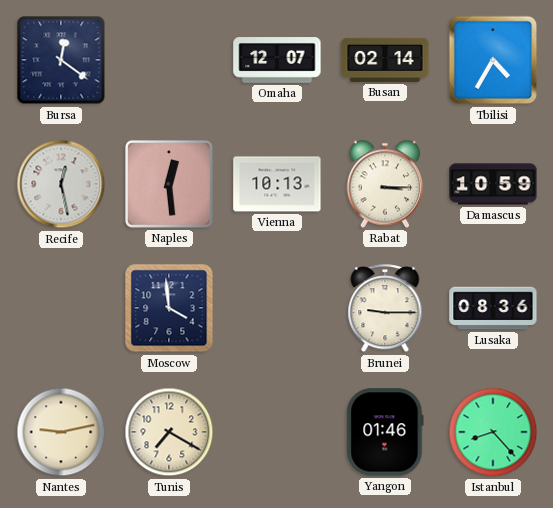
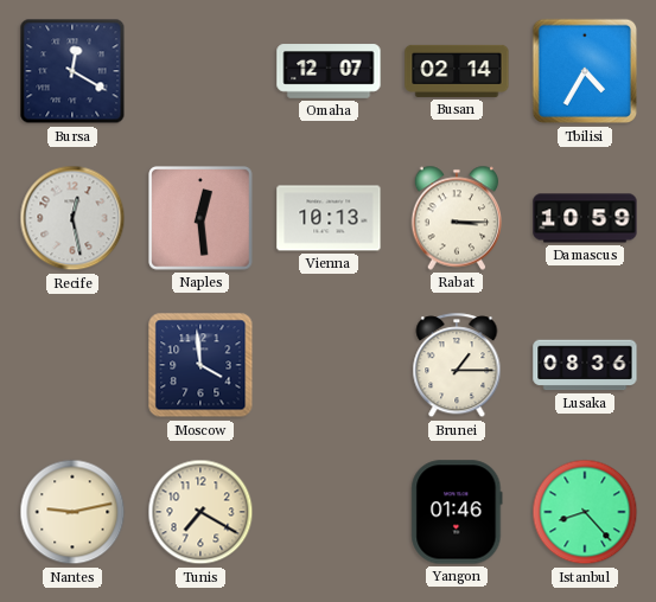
Bursa: 12:21 -> 12:20 (72, 71)
Brunei: 9:15 -> 1:15 (457, 366)
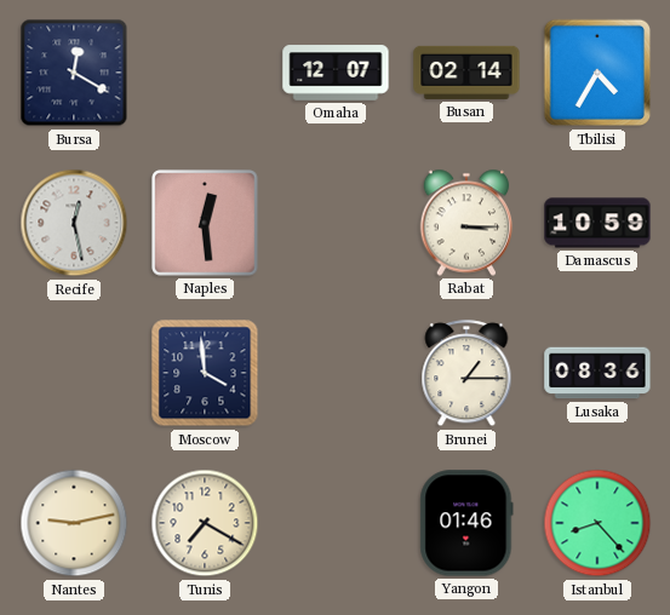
Vienna: 10:13 -> none (329, 218)
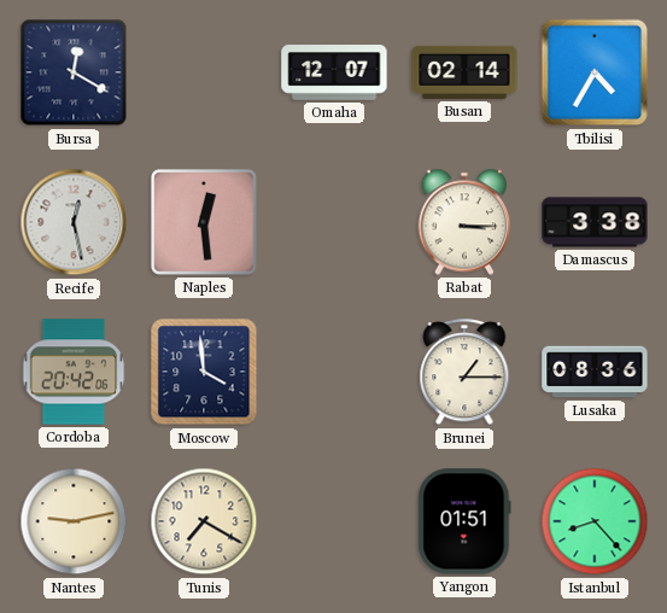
Damascus: 10:59 -> 3:38 (595, 222)
Cordoba: none -> 20:42 (74, 372)
Yangon: 01:46 -> 01:51 (464, 521)
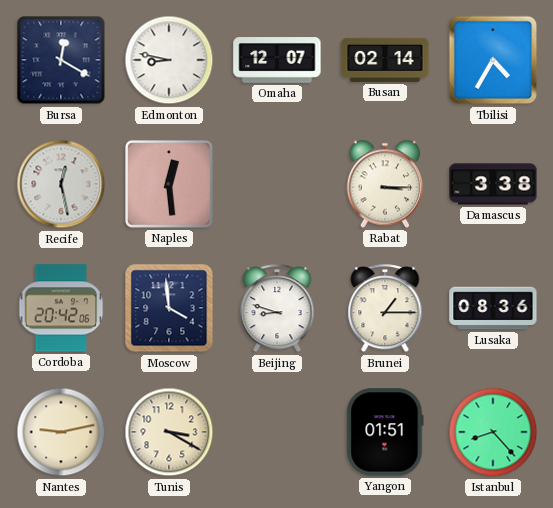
Edmonton: none -> 8:47 (169, 60)
Beijing: none -> 8:48 (277, 309)
Tunis: 7:20 -> 3:20 (169, 432)
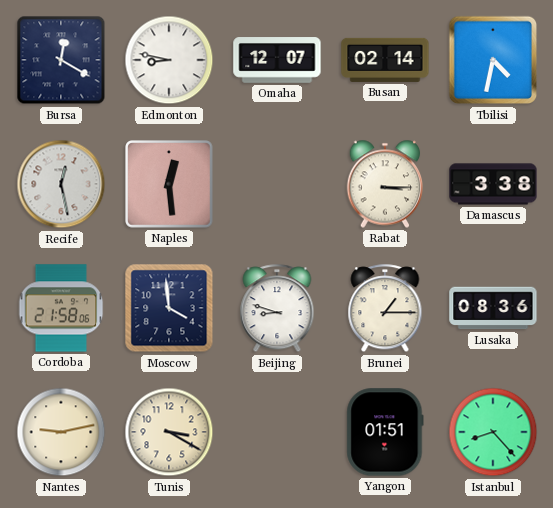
Tbilisi: 4:35 -> 4:32 (493, 60)
Cordoba: 20:42 -> 21:58 (61, 308)
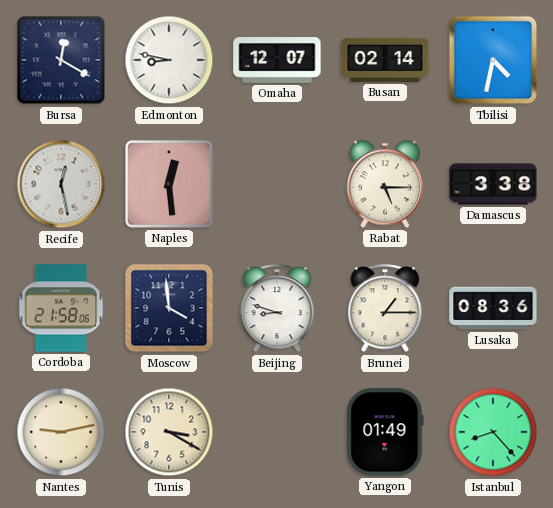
Rabat: 3:15 -> 5:15 (385, 184)
Yangon: 01:51 -> 01:49 (385, 432)
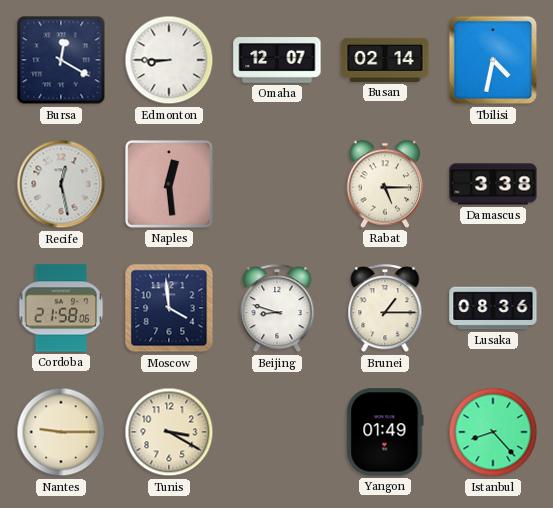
Edmonton: 8:47 -> 8:45 (169, 60)
Nantes: 9:13 -> 9:15 (61, 432)
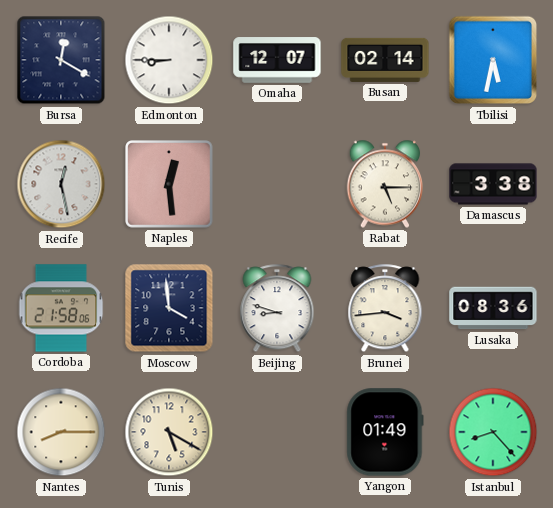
Tbilisi: 4:32 -> 5:32 (493, 60)
Brunei: 1:15 -> 3:44 (385, 309)
Nantes: 9:15 -> 8:15 (61, 432)
Tunis: 3:20 -> 5:20 (169, 432)
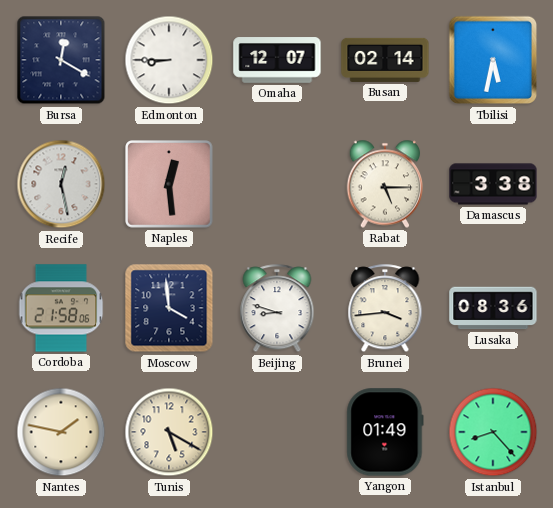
Nantes: 8:15 -> 1:47 (61, 432)
